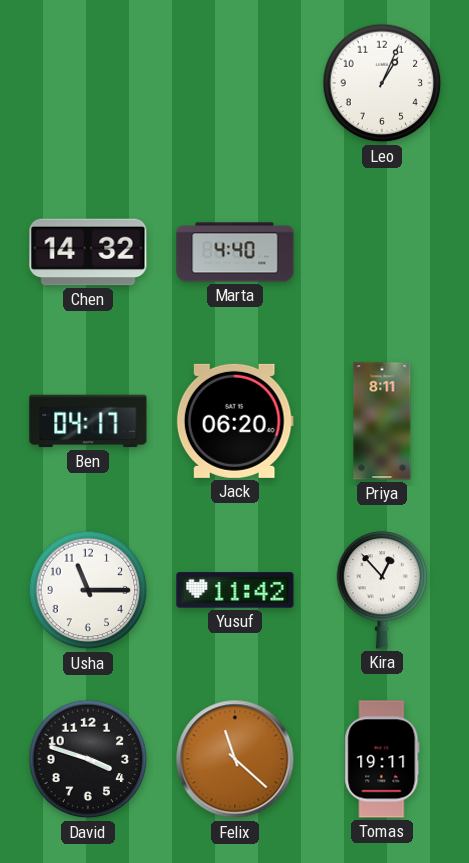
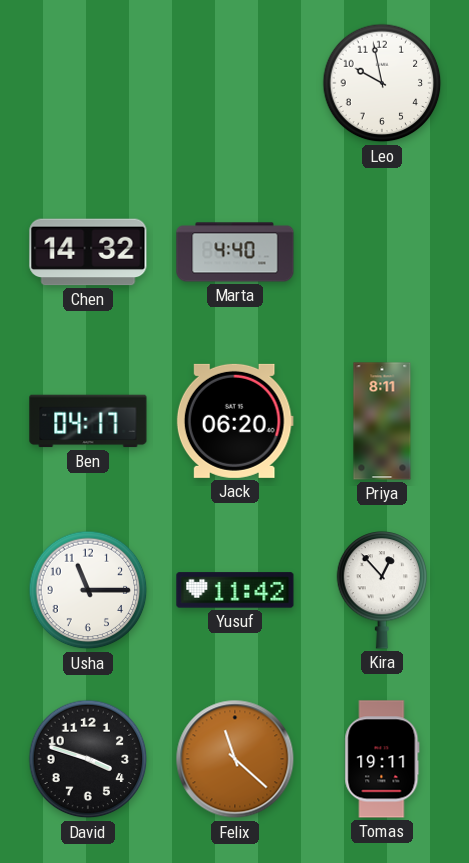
Leo: 1:04 -> 9:58 (382, 83)
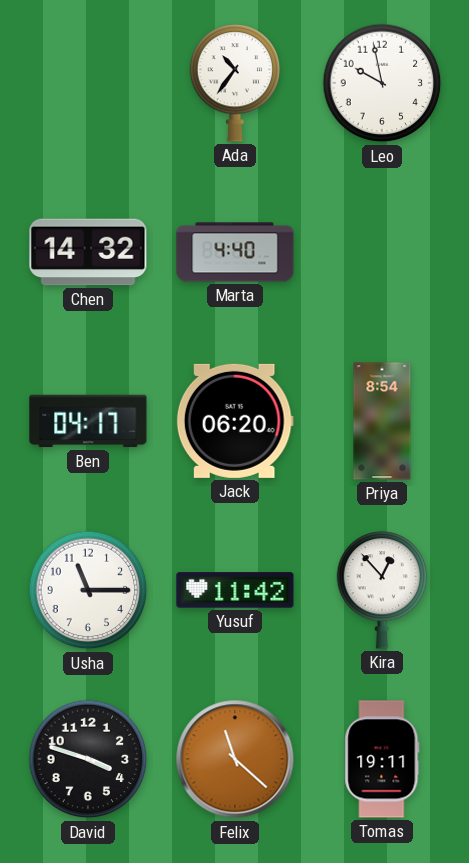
Ada: none -> 10:36 (235, 83)
Priya: 8:11 -> 8:54 (382, 421)
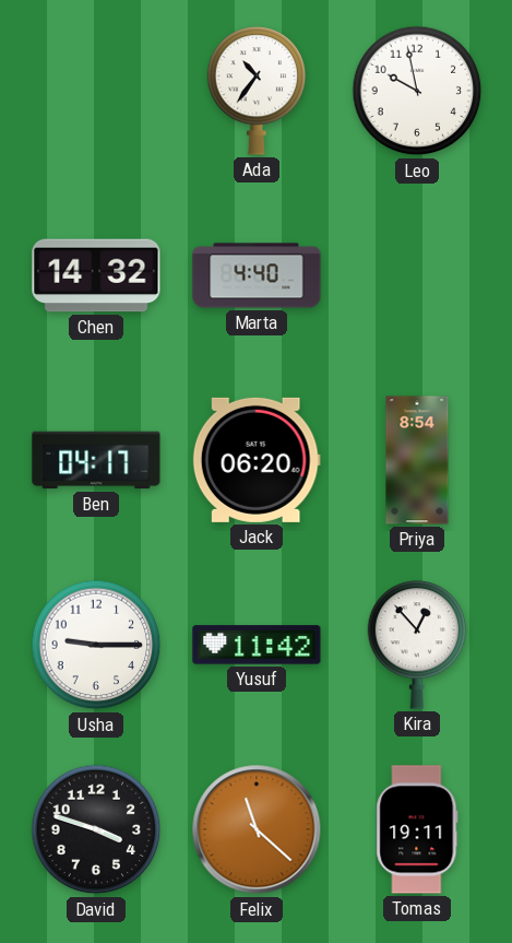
Usha: 11:15 -> 9:15 (96, 645)
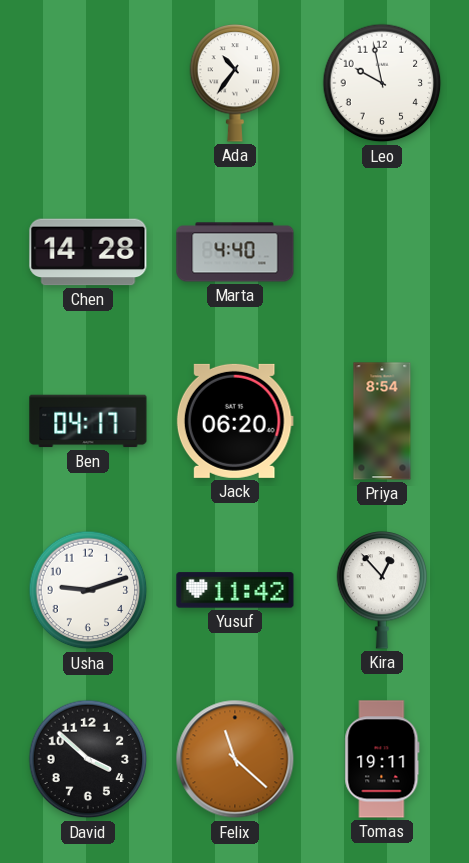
Chen: 14:32 -> 14:28 (88, 252)
Usha: 9:15 -> 9:12 (88, 590)
David: 3:48 -> 3:52 (88, 759)
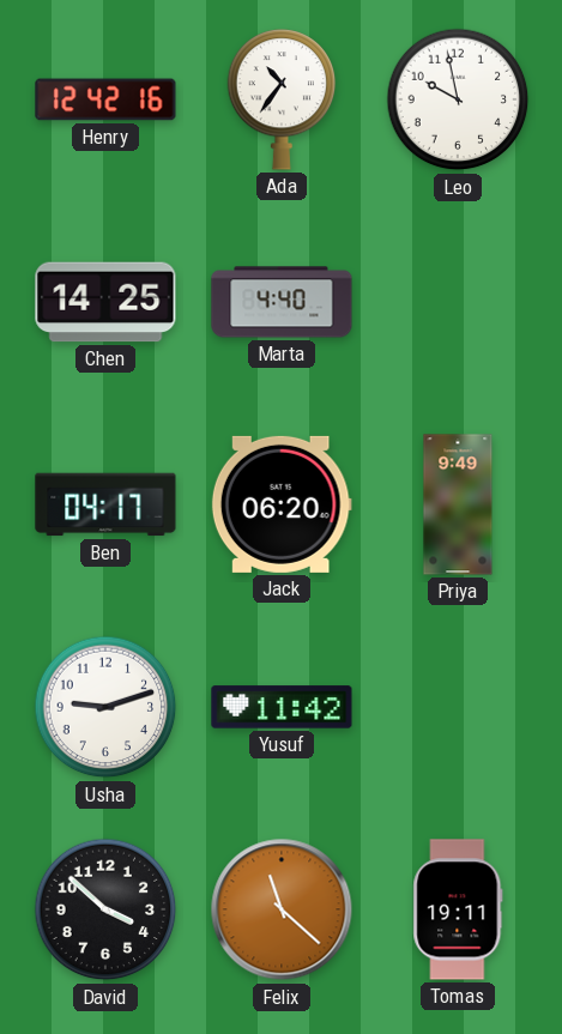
Henry: none -> 12:42 (105, 99)
Chen: 14:28 -> 14:25 (105, 302)
Priya: 8:54 -> 9:49 (458, 504)
Kira: 12:53 -> none (382, 590)
